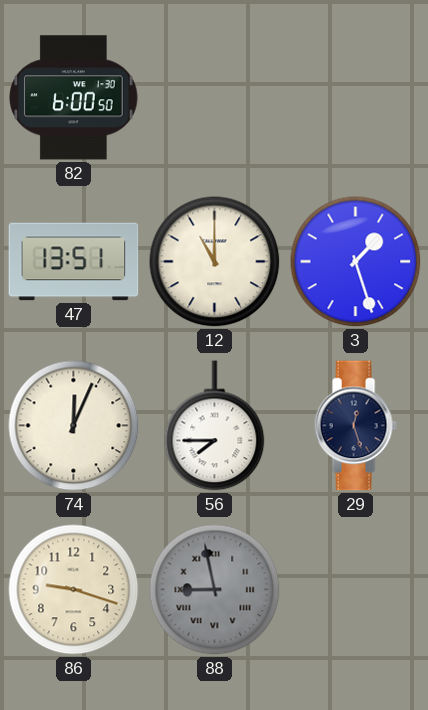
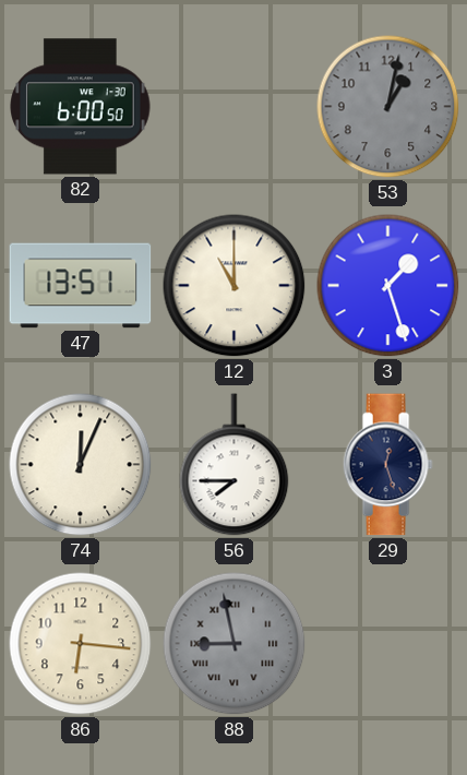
53: none -> 1:02 (388, 107)
86: 9:18 -> 6:16 (81, 644)
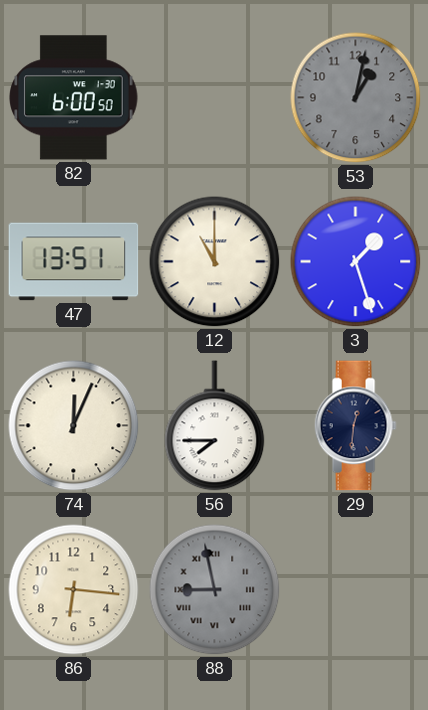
29: 12:27 -> 12:31 (355, 426)
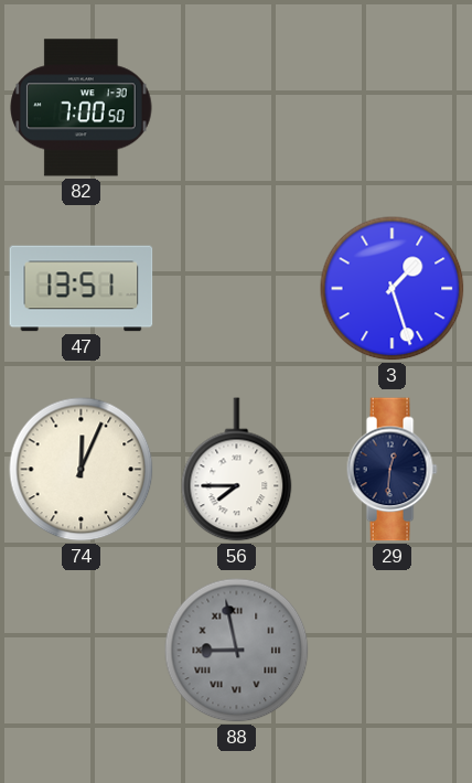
82: 6:00 -> 7:00 (82, 108)
53: 1:02 -> none (356, 98)
12: 11:00 -> none (215, 262)
86: 6:16 -> none (74, 590)
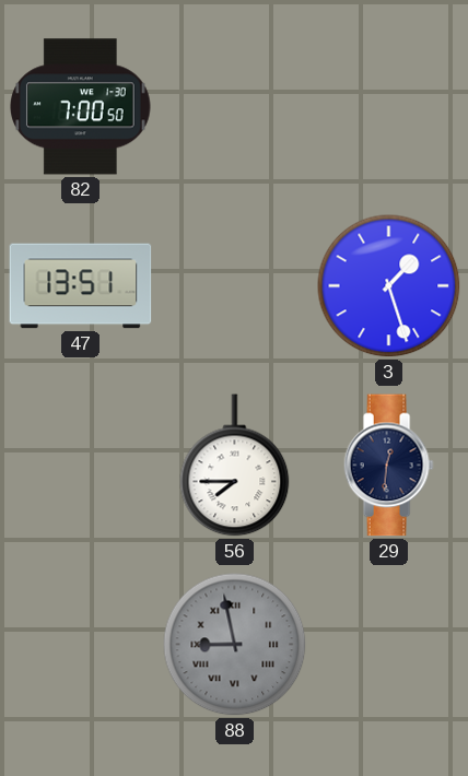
74: 12:04 -> none (82, 470)
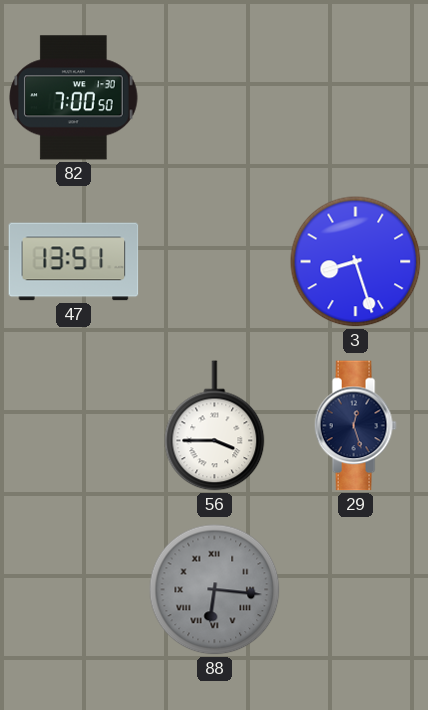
3: 1:27 -> 8:27 (356, 262)
56: 7:45 -> 3:45 (215, 426)
29: 12:31 -> 12:27 (355, 426)
88: 8:58 -> 6:16 (215, 590)
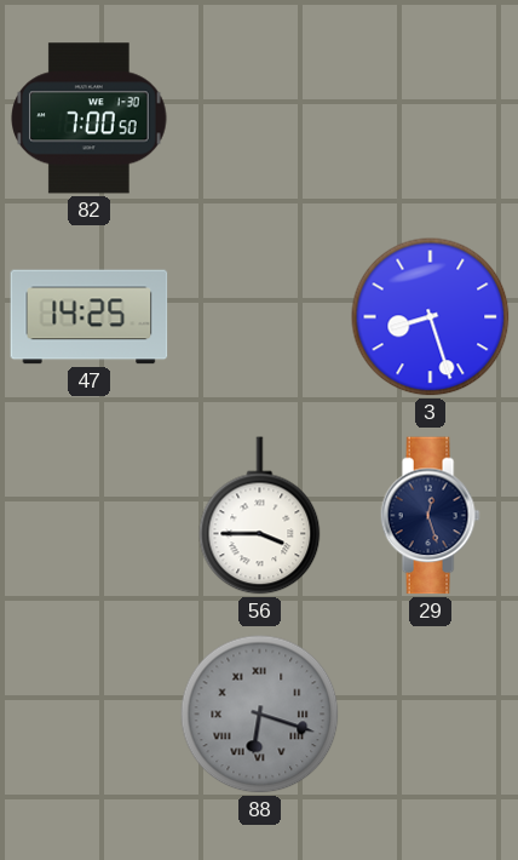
47: 13:51 -> 14:25 (90, 317)
88: 6:16 -> 6:18 (260, 715)
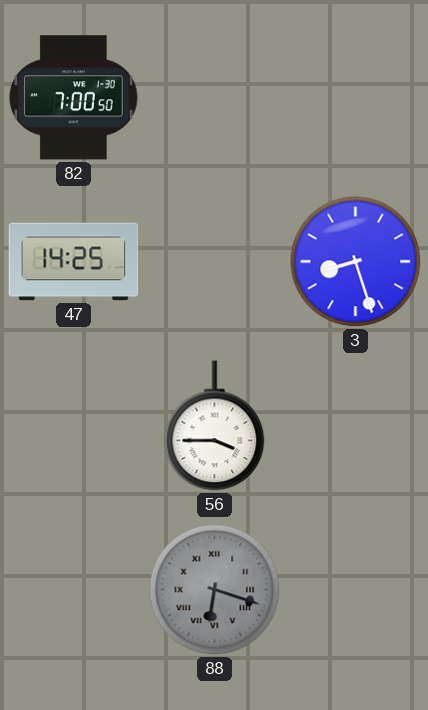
29: 12:27 -> none (430, 516)
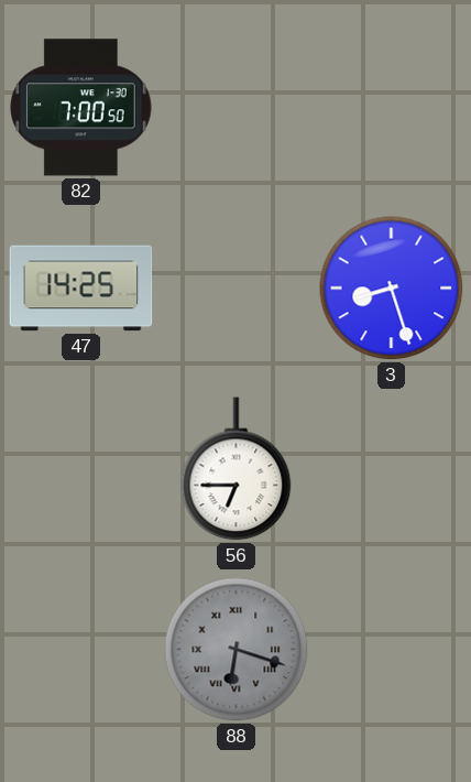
56: 3:45 -> 6:45 (237, 469)
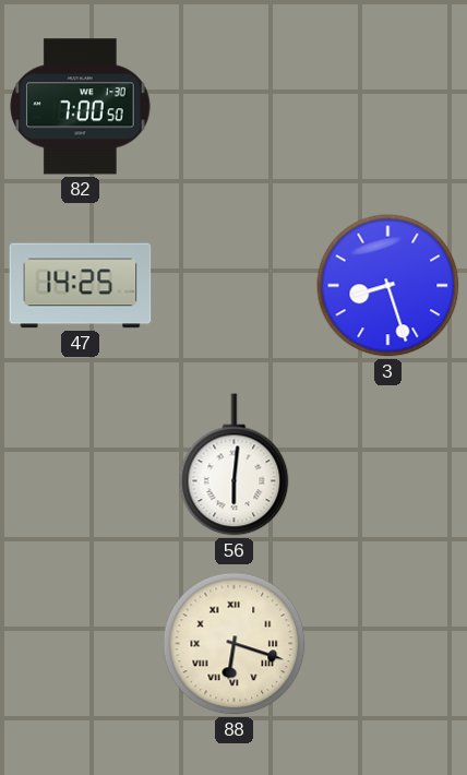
56: 6:45 -> 6:01 (235, 465)
88 dial: grey -> cream (235, 644)
